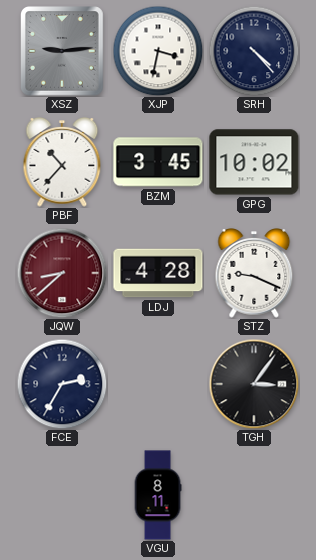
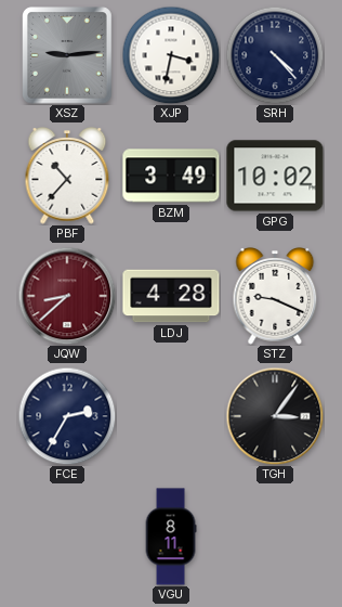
BZM: 3:45 -> 3:49 (171, 176)
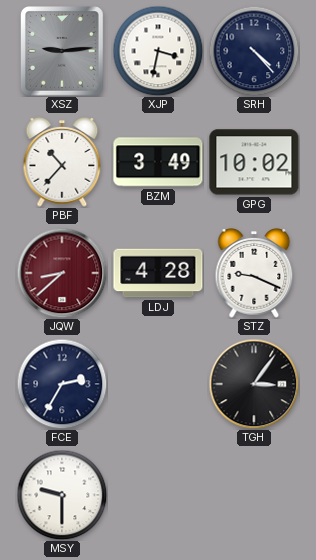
MSY: none -> 9:30 (62, 495)
VGU: 8:11 -> none (171, 537)
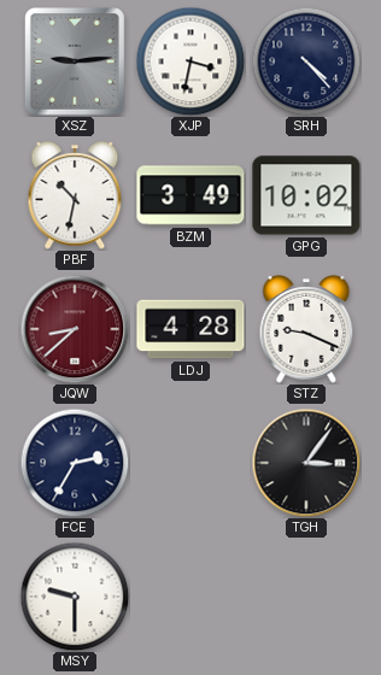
PBF: 10:37 -> 10:32 (75, 196)
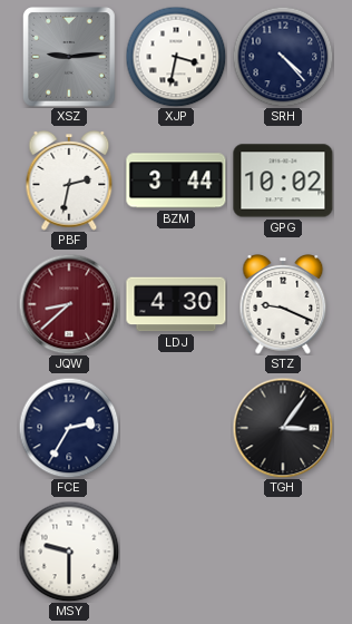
PBF: 10:32 -> 2:32 (69, 182)
BZM: 3:49 -> 3:44 (176, 181)
LDJ: 4:28 -> 4:30 (176, 304)
